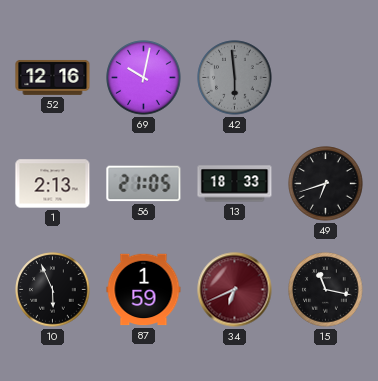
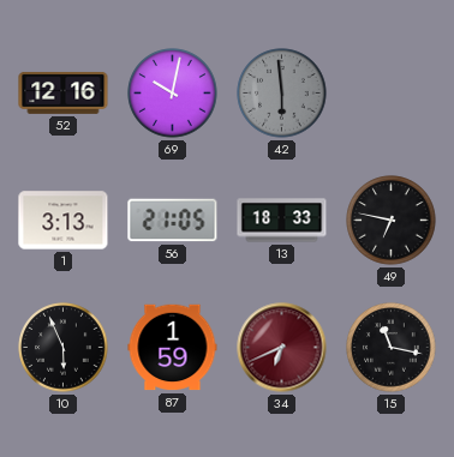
1: 2:13 -> 3:13 (64, 221)
49: 6:42 -> 6:47 (392, 221)
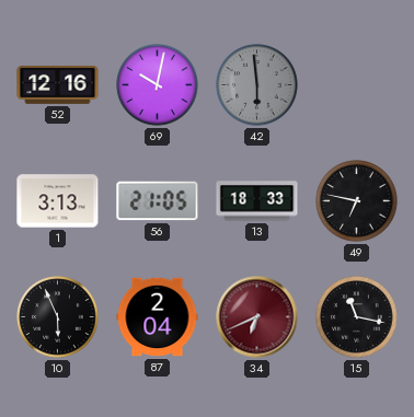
87: 1:59 -> 2:04 (158, 317)
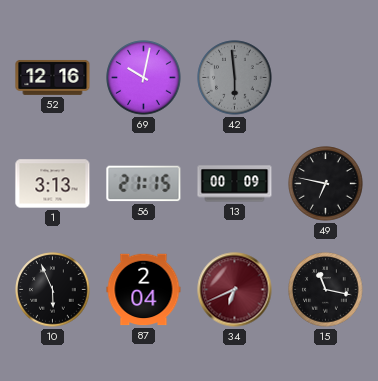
56: 21:05 -> 21:15 (144, 184)
13: 18:33 -> 00:09 (235, 184)
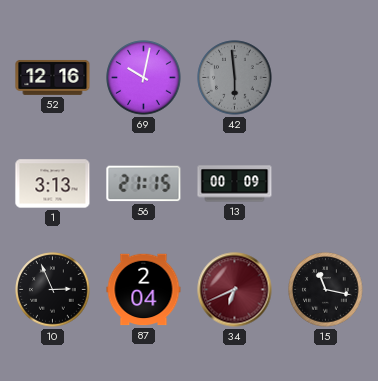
49: 6:47 -> none (326, 184)
10: 5:56 -> 2:56 (53, 290)
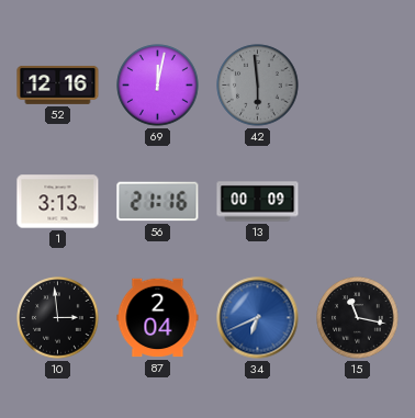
69: 10:02 -> 12:02 (158, 86)
56: 21:15 -> 21:16 (158, 202)
10: 2:56 -> 2:59 (58, 318)
34 dial: burgundy -> blue (258, 318)
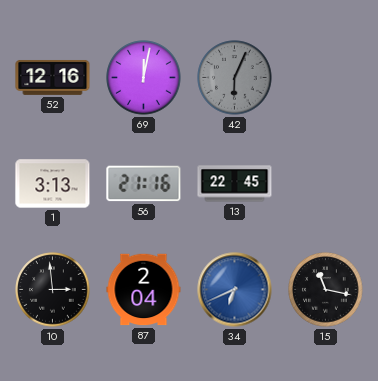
42: 5:59 -> 6:04 (235, 78)
13: 00:09 -> 22:45 (235, 184)
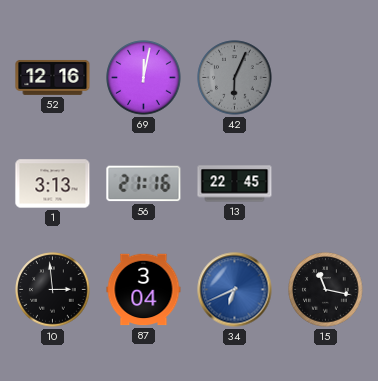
87: 2:04 -> 3:04 (144, 290)
